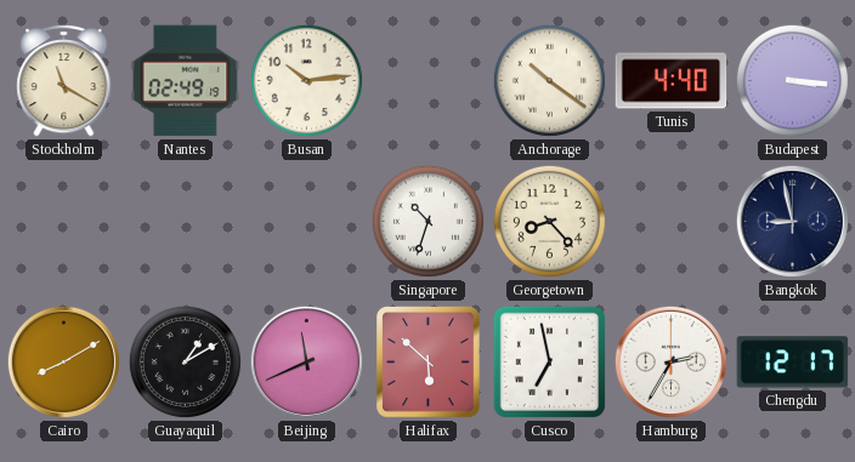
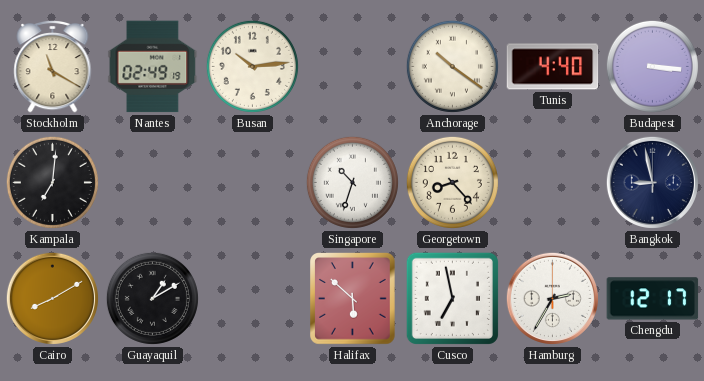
Kampala: none -> 7:01 (52, 182)
Beijing: 11:41 -> none (306, 361)
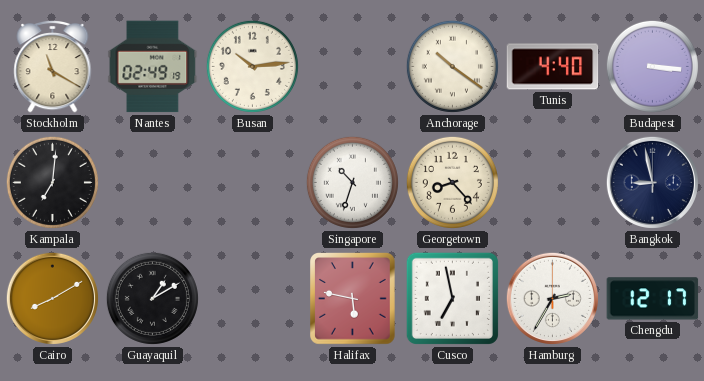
Halifax: 5:52 -> 5:47 (353, 299)
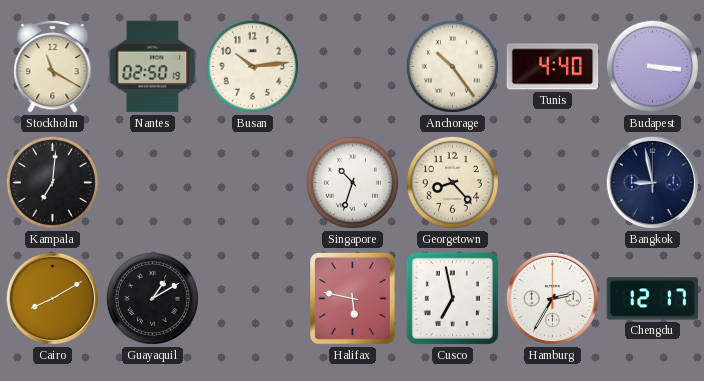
Nantes: 02:49 -> 02:50 (153, 67)
Anchorage: 10:21 -> 10:24 (452, 66)
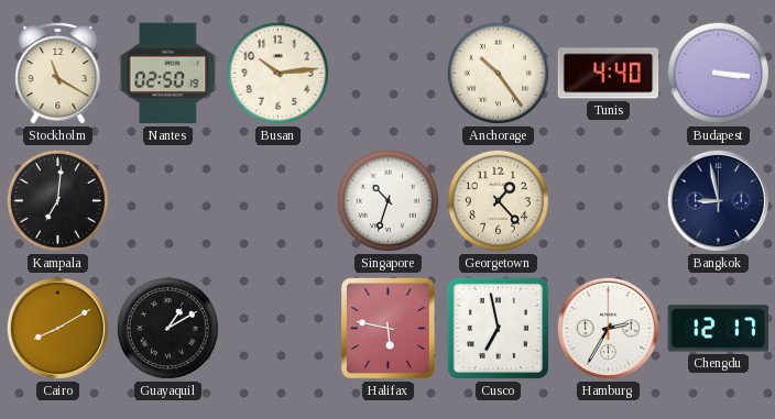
Georgetown: 8:23 -> 1:23 (498, 200)
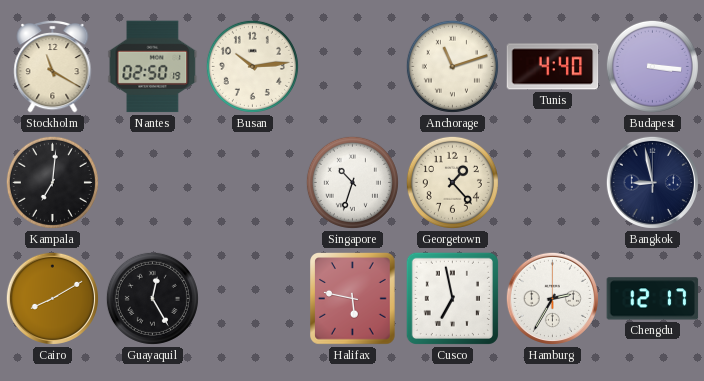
Anchorage: 10:24 -> 11:12 (452, 66)
Guayaquil: 1:10 -> 12:25 (152, 298)
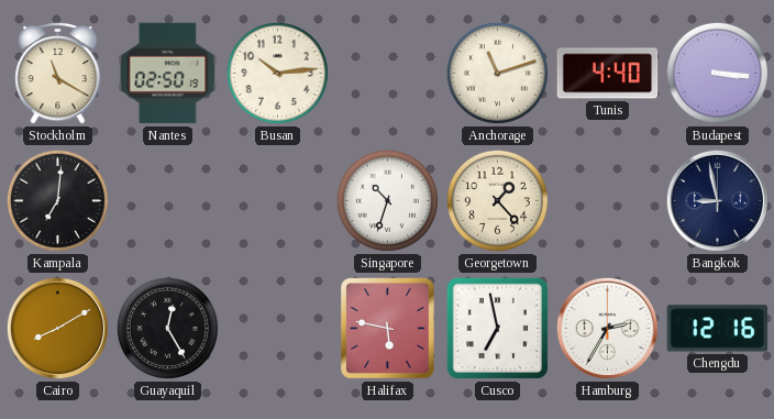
Chengdu: 12:17 -> 12:16 (718, 329)
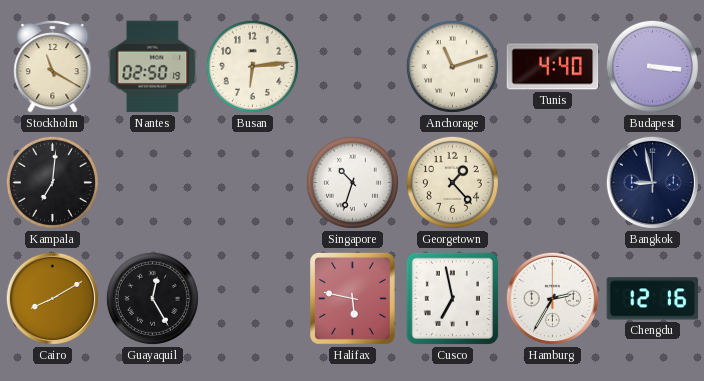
Busan: 10:14 -> 6:14 (252, 66)
